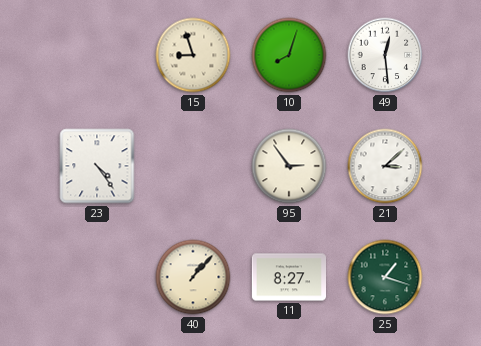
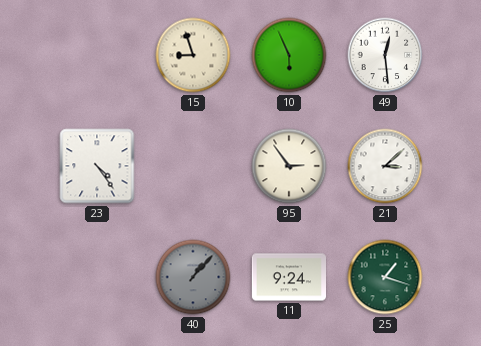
10: 8:03 -> 5:56 (289, 55)
40 dial: cream -> grey (193, 277)
11: 8:27 -> 9:24 (288, 277)
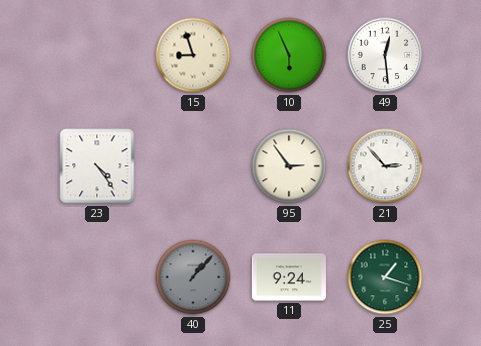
21: 3:08 -> 2:53 (385, 166)
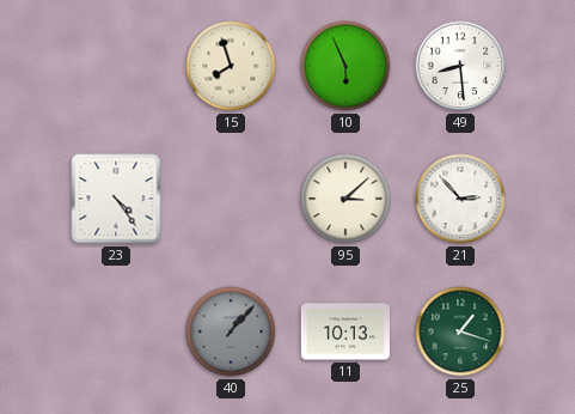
15: 8:57 -> 7:57 (231, 66)
49: 12:29 -> 8:29 (460, 66)
95: 2:54 -> 3:08 (345, 199)
11: 9:24 -> 10:13 (344, 331)
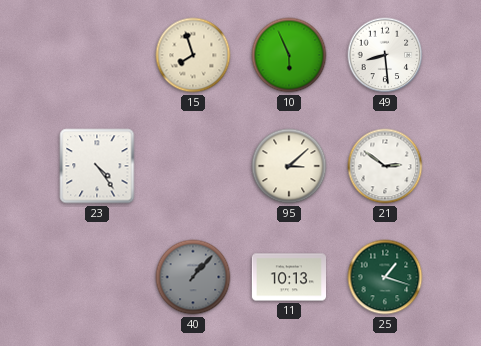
21: 2:53 -> 2:51 (385, 166)
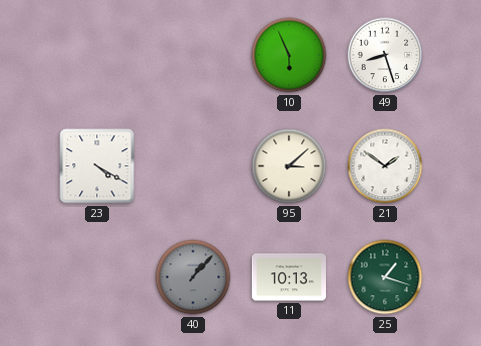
15: 7:57 -> none (193, 55)
49: 8:29 -> 8:27 (385, 55)
23: 4:24 -> 4:20 (97, 166)
21: 2:51 -> 1:51 (385, 166)
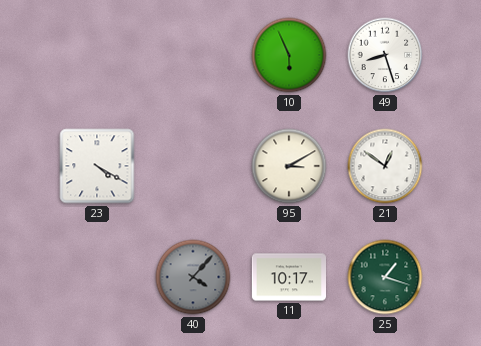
95: 3:08 -> 3:10 (289, 166)
21: 1:51 -> 12:51 (385, 166)
40: 1:07 -> 4:07 (193, 277)
11: 10:13 -> 10:17 (288, 277)
